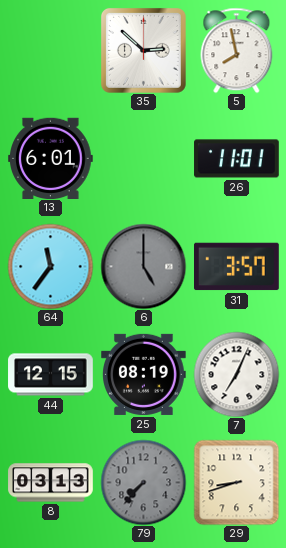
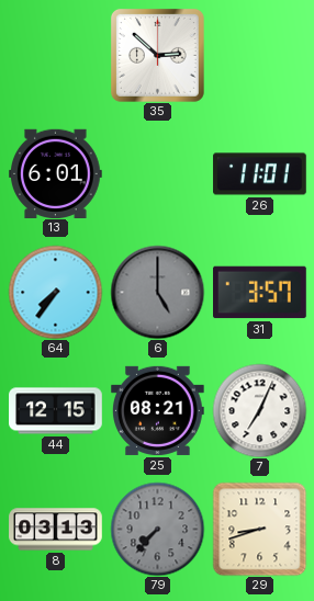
5: 7:58 -> none (237, 50)
64: 11:36 -> 7:36 (55, 292)
25: 08:19 -> 08:21 (158, 410)
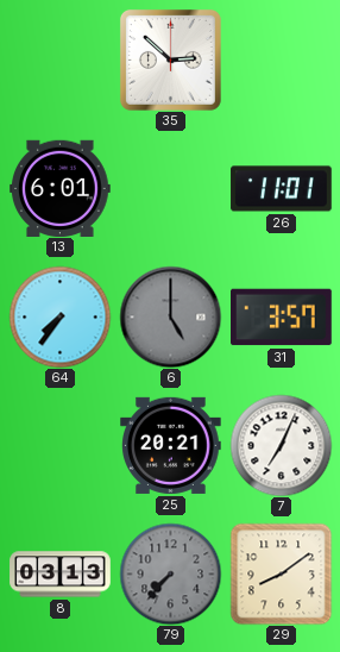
44: 12:15 -> none (56, 411)
25: 08:21 -> 20:21 (171, 445)
29: 8:42 -> 8:09 (281, 573)
